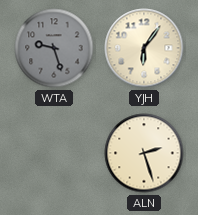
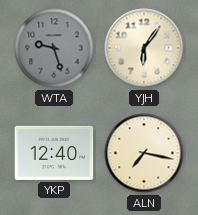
YKP: none -> 12:40 (54, 153)
ALN: 2:27 -> 7:17 (144, 153)
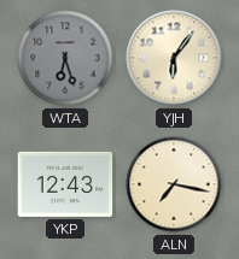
WTA: 9:27 -> 6:27 (65, 58)
YKP: 12:40 -> 12:43 (65, 184)
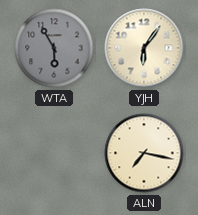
WTA: 6:27 -> 5:55 (54, 48)
YKP: 12:43 -> none (65, 184)
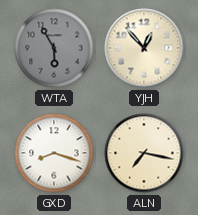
YJH: 6:06 -> 12:53 (144, 48)
GXD: none -> 8:18 (54, 153)
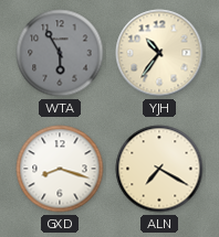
YJH: 12:53 -> 10:36 (159, 53)
ALN: 7:17 -> 7:20 (159, 169)
